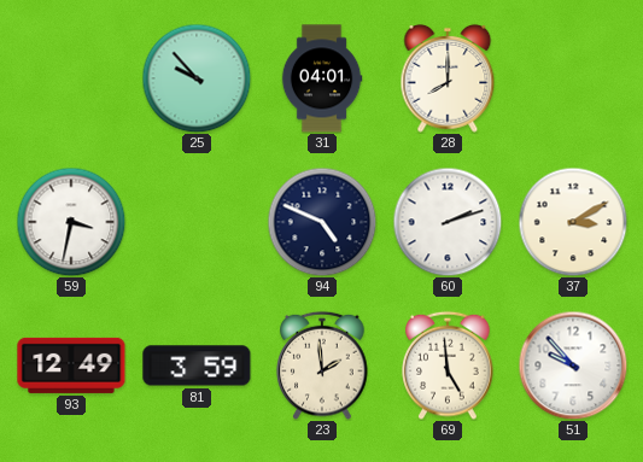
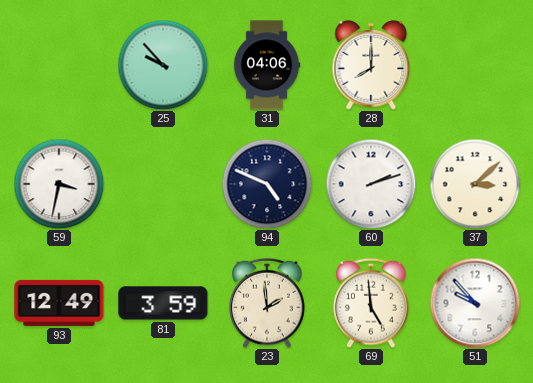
31: 04:01 -> 04:06 (267, 65)
37: 3:10 -> 3:08 (475, 184)
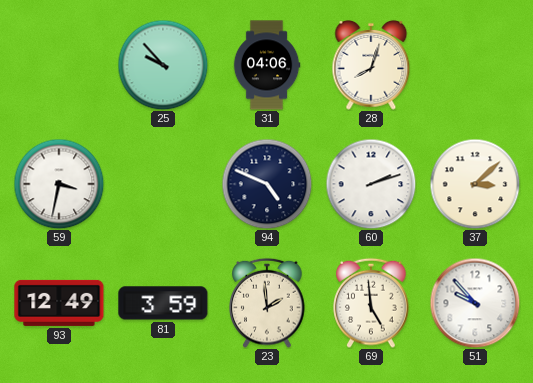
28: 8:00 -> 8:03 (371, 65)
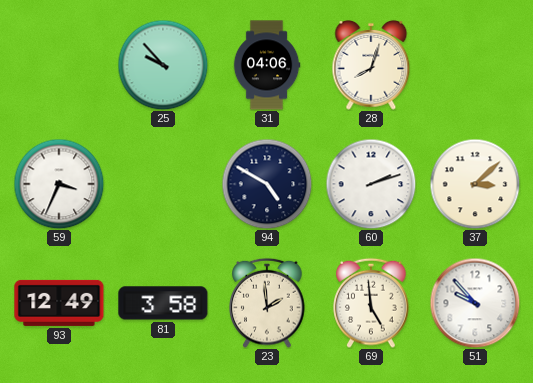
59: 3:32 -> 3:34 (59, 184)
94: 4:49 -> 4:50 (267, 184)
81: 3:59 -> 3:58 (163, 303)
